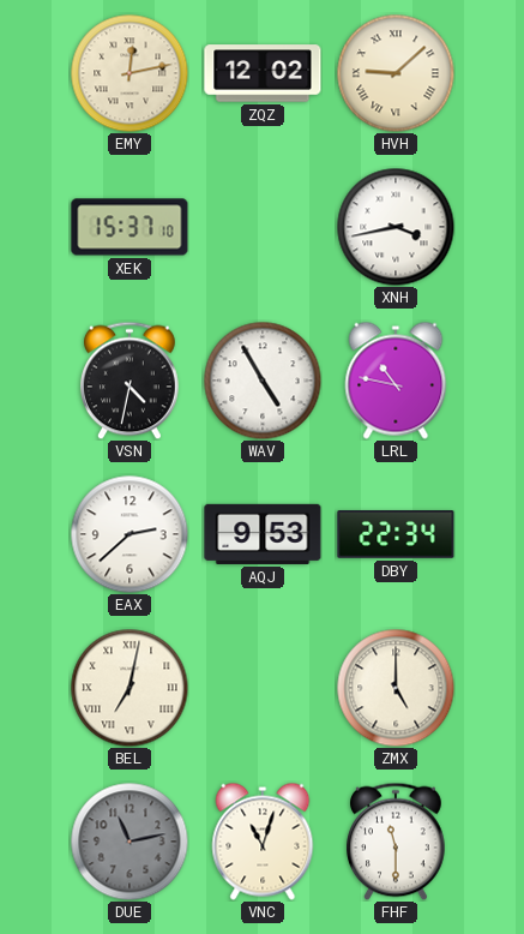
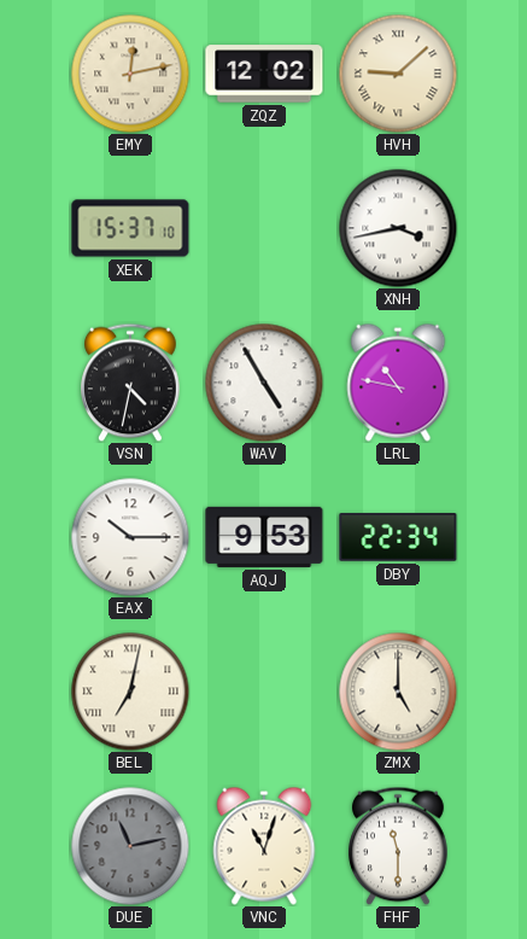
EAX: 2:38 -> 10:15 (130, 537)
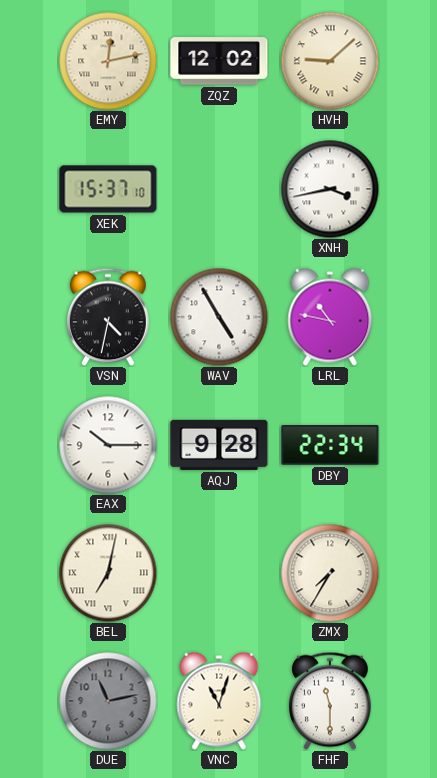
AQJ: 9:53 -> 9:28 (219, 445)
ZMX: 5:00 -> 7:35 (330, 573)
